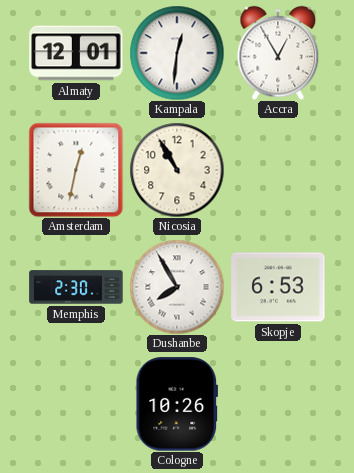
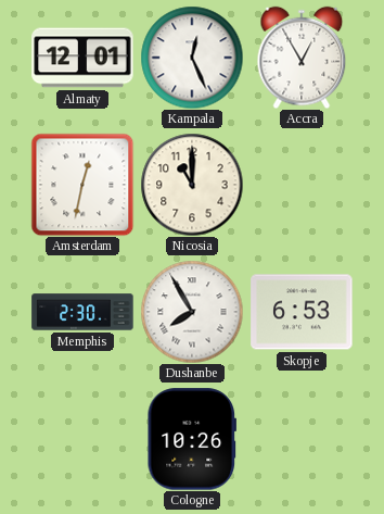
Kampala: 12:31 -> 12:26 (192, 58)
Nicosia: 10:55 -> 11:00 (192, 185)
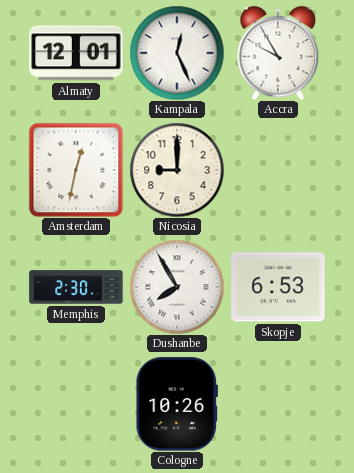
Accra: 12:55 -> 9:55 (278, 53)
Nicosia: 11:00 -> 9:00 (177, 170)
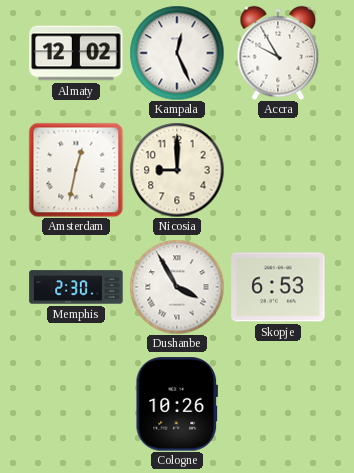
Almaty: 12:01 -> 12:02 (76, 53)
Dushanbe: 7:55 -> 3:55 (177, 287)
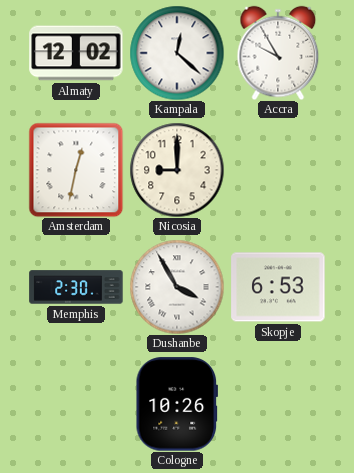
Kampala: 12:26 -> 12:22 (177, 53)
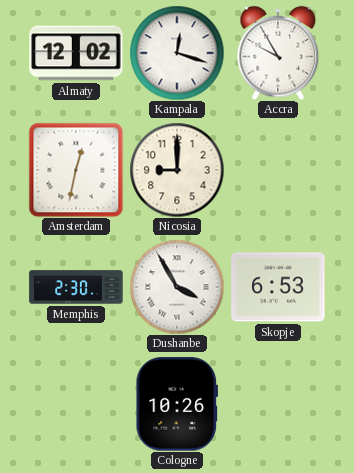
Kampala: 12:22 -> 12:18 (177, 53)
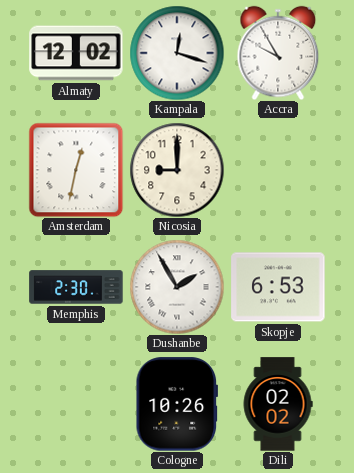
Dushanbe: 3:55 -> 1:55 (177, 287)
Dili: none -> 02:02 (278, 404)
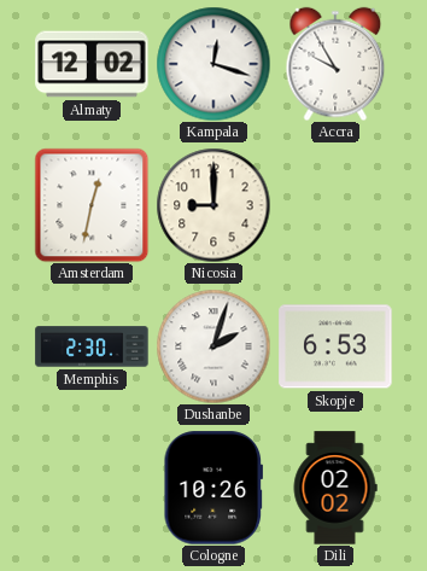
Dushanbe: 1:55 -> 2:03 (213, 346)
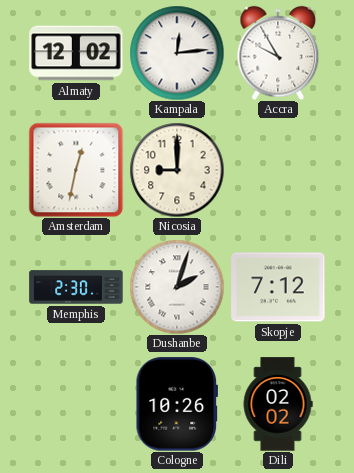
Kampala: 12:18 -> 12:14 (177, 53)
Skopje: 6:53 -> 7:12 (278, 287)
